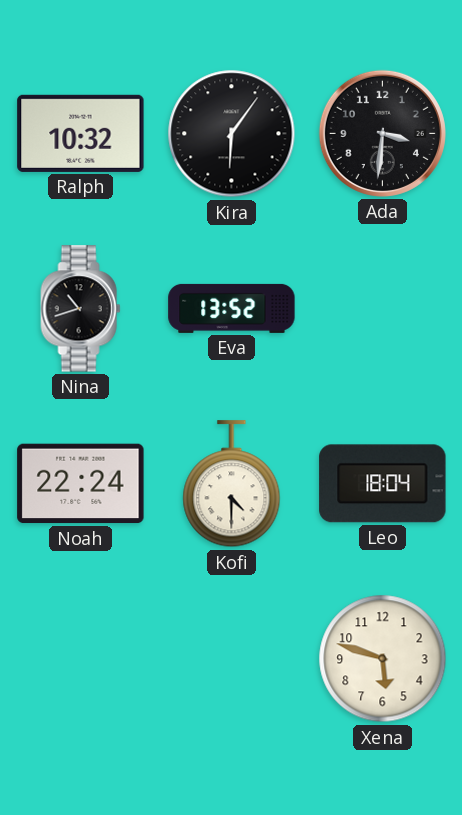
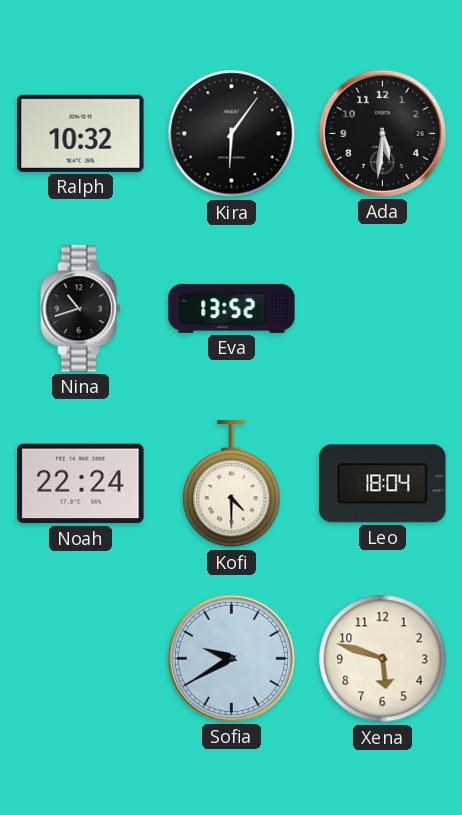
Ada: 3:31 -> 5:31 (382, 133)
Sofia: none -> 9:40 (231, 658)
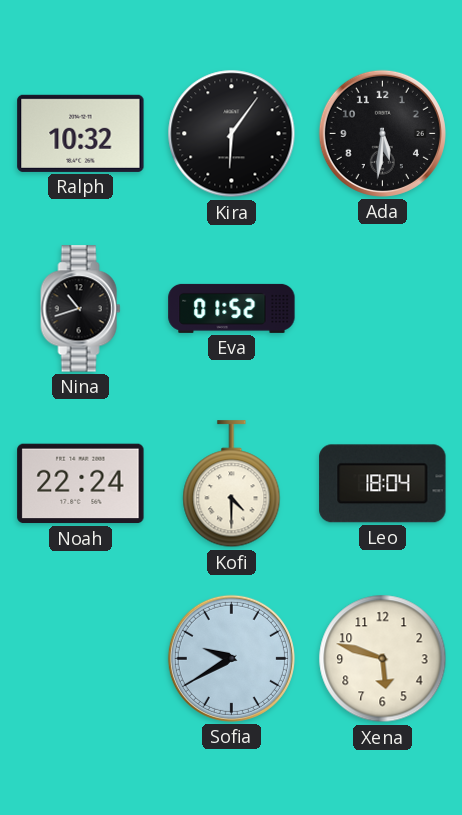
Eva: 13:52 -> 01:52 (232, 308)
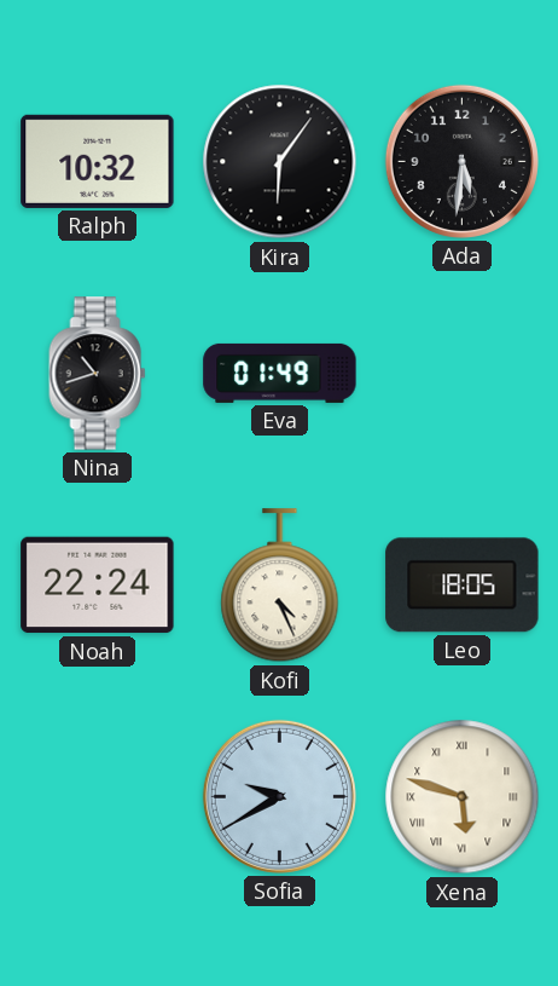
Eva: 01:52 -> 01:49 (280, 373)
Kofi: 4:30 -> 4:26 (280, 586)
Leo: 18:04 -> 18:05 (463, 586)
Xena numerals: Arabic -> Roman (463, 797)
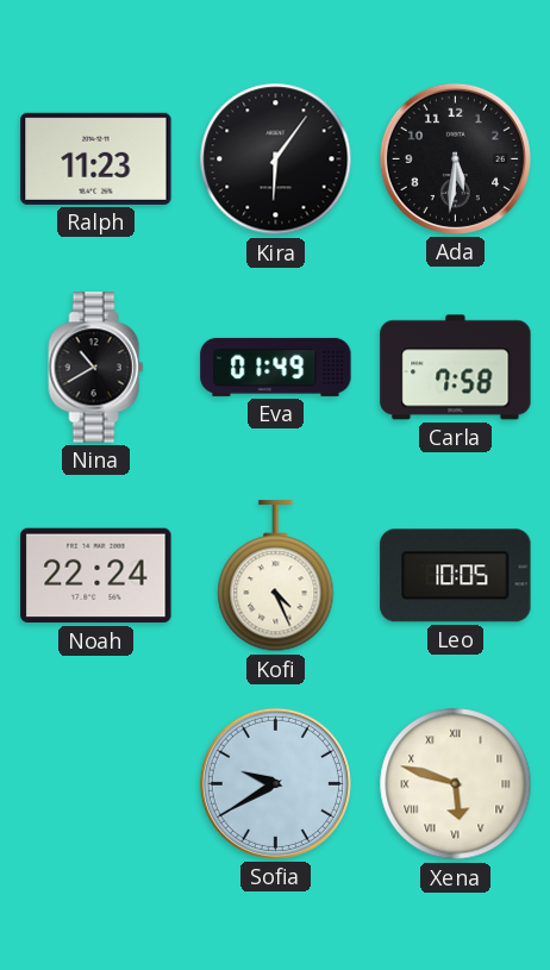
Ralph: 10:32 -> 11:23 (96, 158)
Nina: 10:42 -> 10:40 (96, 368)
Carla: none -> 7:58 (456, 368)
Leo: 18:05 -> 10:05 (456, 576)
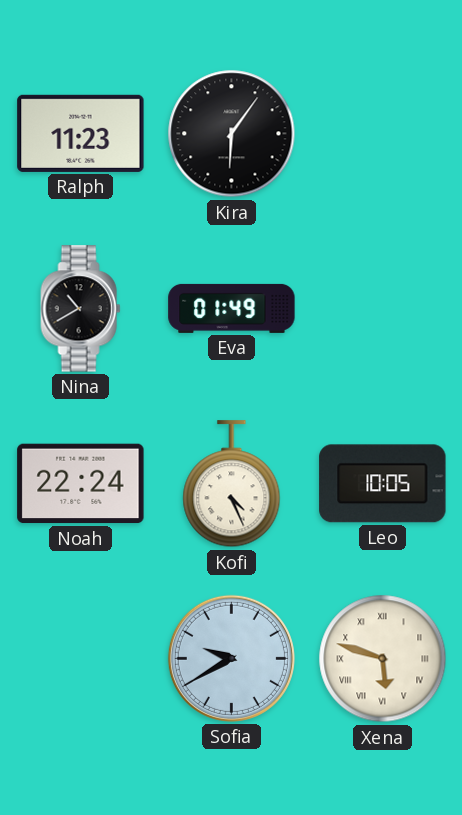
Ada: 5:31 -> none (455, 158)
Carla: 7:58 -> none (456, 368)
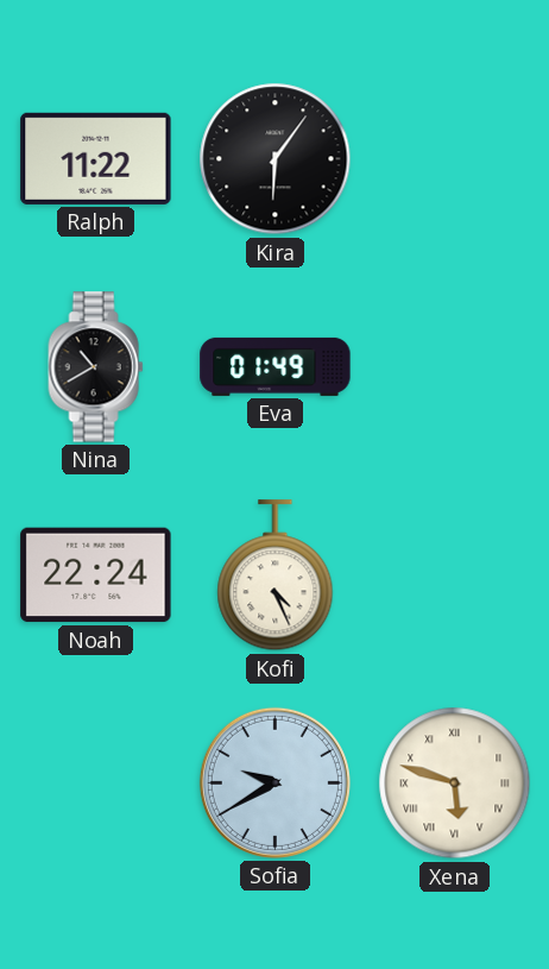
Ralph: 11:23 -> 11:22 (96, 158)
Leo: 10:05 -> none (383, 484)
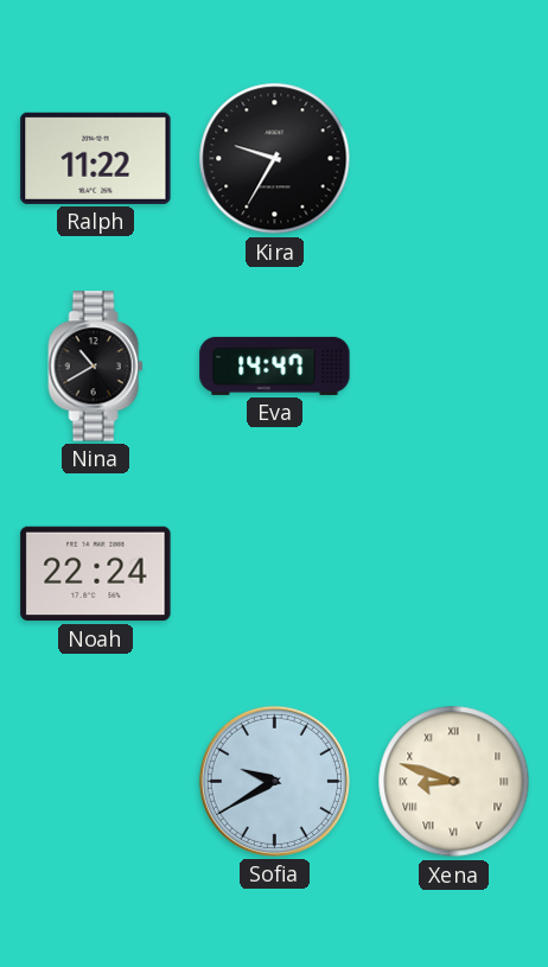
Kira: 6:06 -> 9:35 (275, 159)
Eva: 01:49 -> 14:47 (275, 365)
Kofi: 4:26 -> none (276, 575)
Xena: 5:48 -> 8:48 (454, 782)
